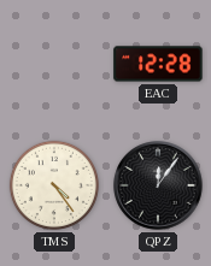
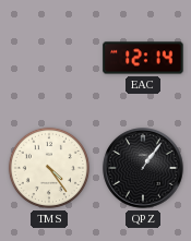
EAC: 12:28 -> 12:14 (143, 58)
QPZ: 12:06 -> 1:06 (143, 168)
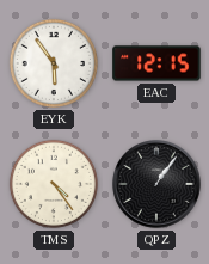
EYK: none -> 5:54 (54, 63)
EAC: 12:14 -> 12:15 (156, 63)
